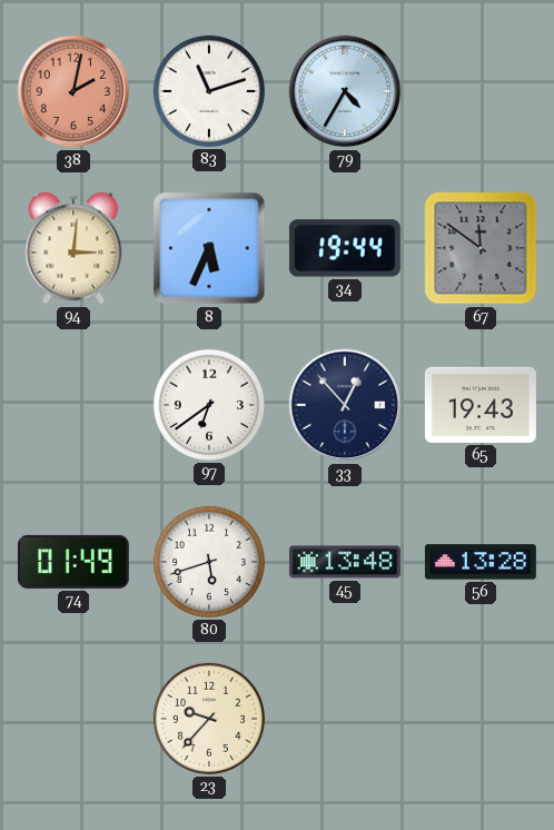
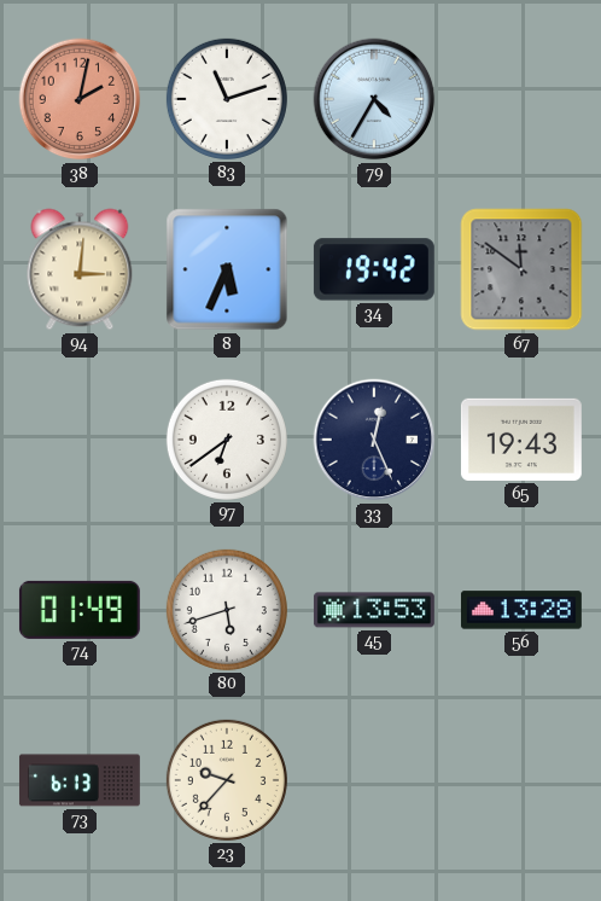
34: 19:44 -> 19:42 (374, 269)
33: 12:53 -> 12:26 (374, 440)
45: 13:48 -> 13:53 (374, 610)
73: none -> 6:13 (80, 780)
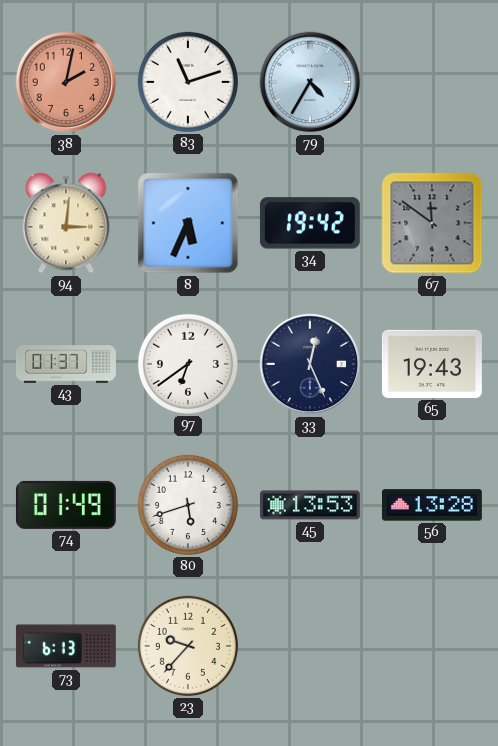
43: none -> 01:37 (66, 364)
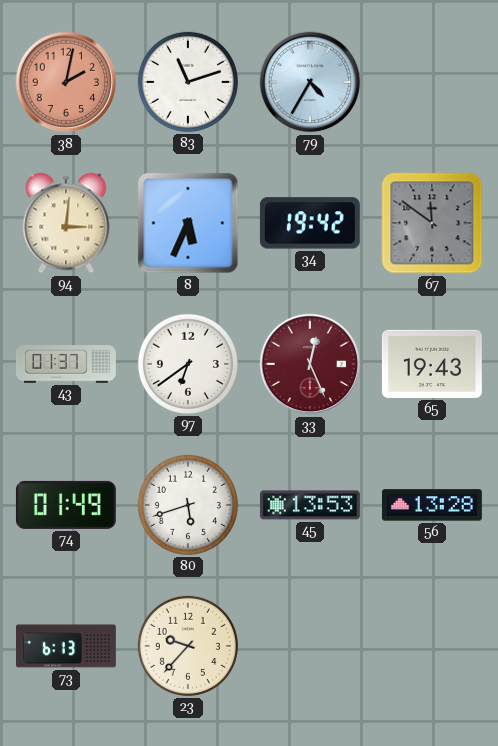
33 dial: navy -> burgundy (310, 364)
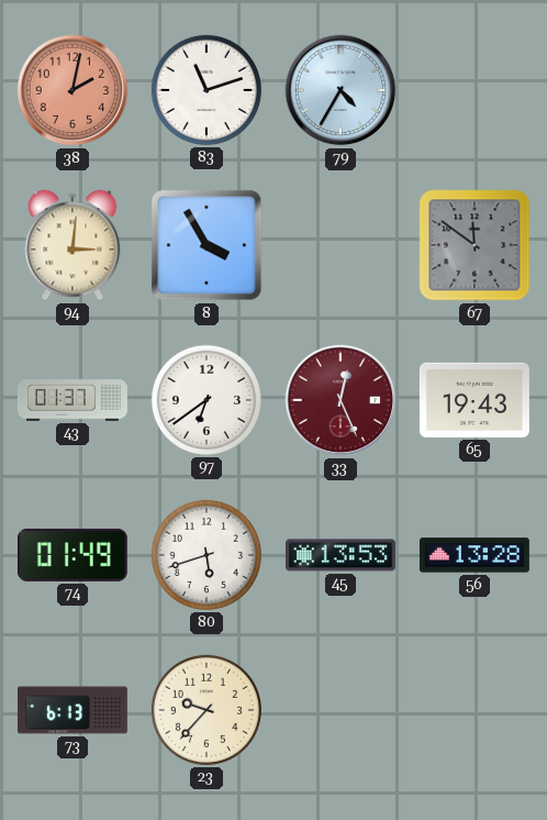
8: 5:34 -> 3:55 (206, 245)
34: 19:42 -> none (310, 223)
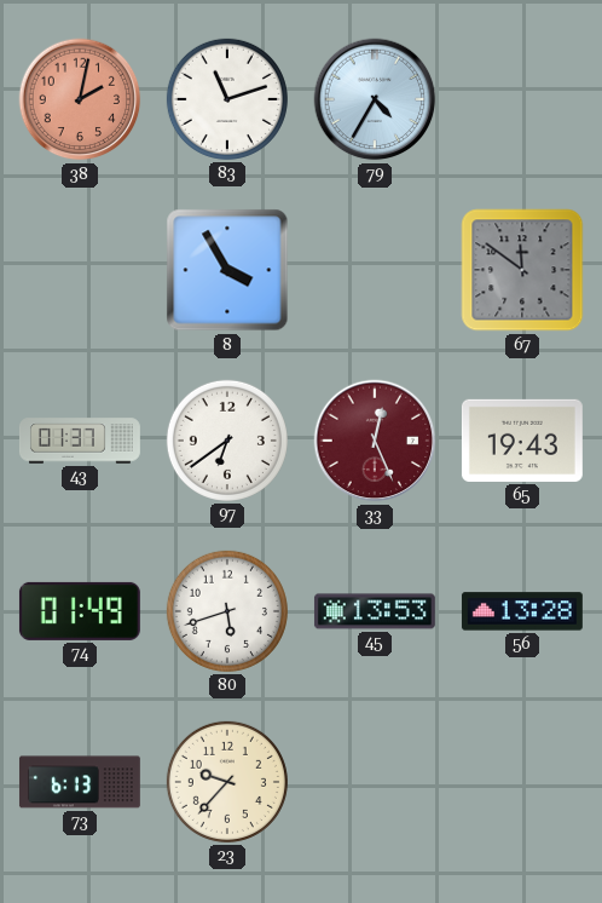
94: 3:01 -> none (72, 245)
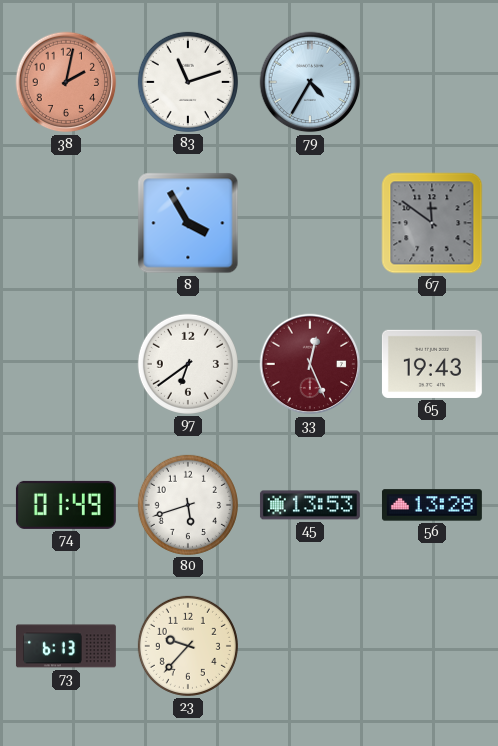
43: 01:37 -> none (80, 441)
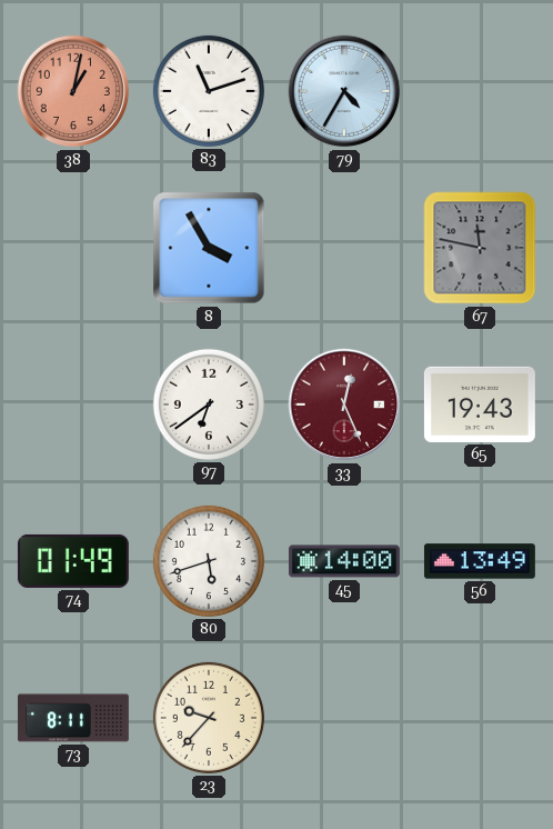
38: 2:02 -> 1:02 (73, 91)
67: 11:51 -> 11:47 (480, 248)
45: 13:53 -> 14:00 (344, 561)
56: 13:28 -> 13:49 (480, 561)
73: 6:13 -> 8:11 (73, 718)
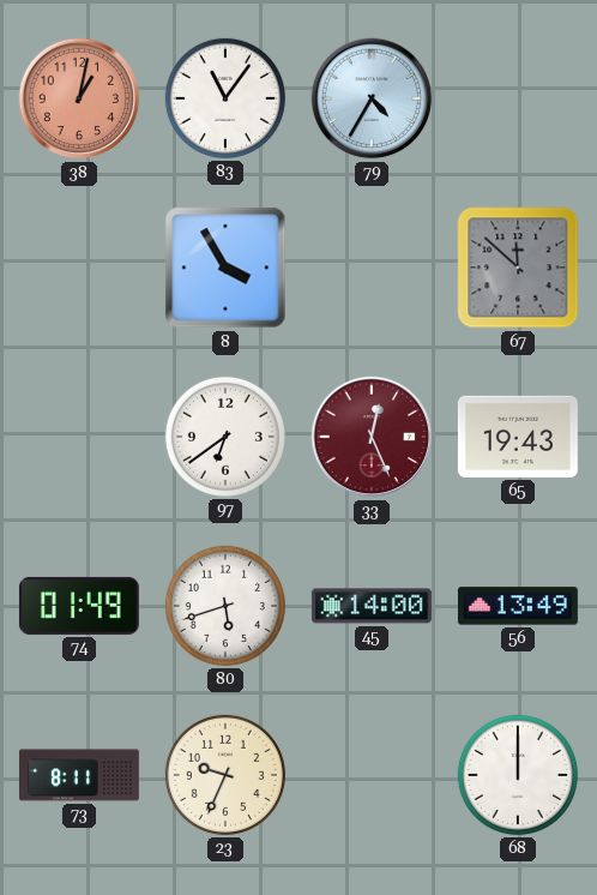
83: 11:12 -> 11:06 (225, 98)
67: 11:47 -> 11:52 (518, 268)
23: 9:37 -> 9:34 (225, 775)
68: none -> 12:00 (518, 775)
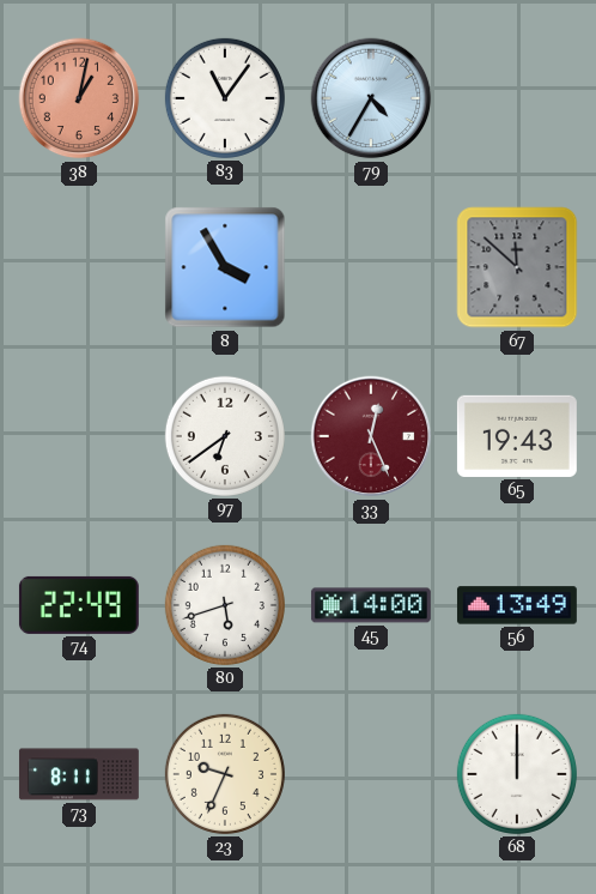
74: 01:49 -> 22:49 (79, 605)
